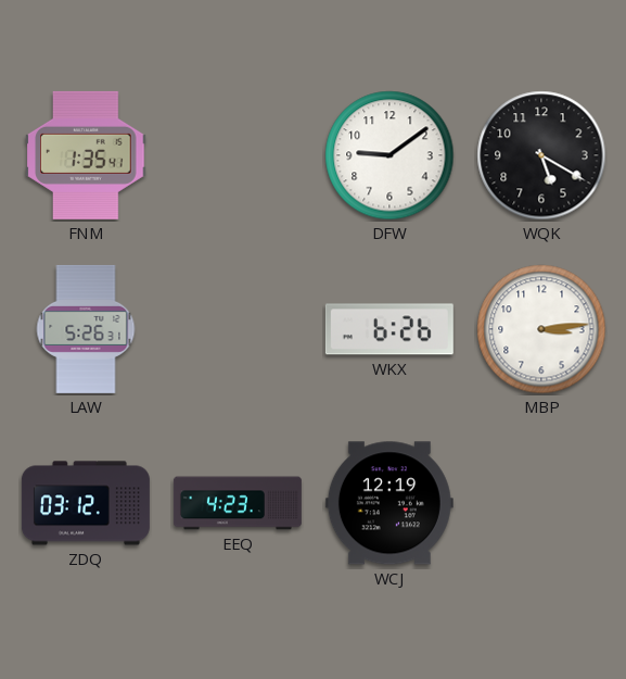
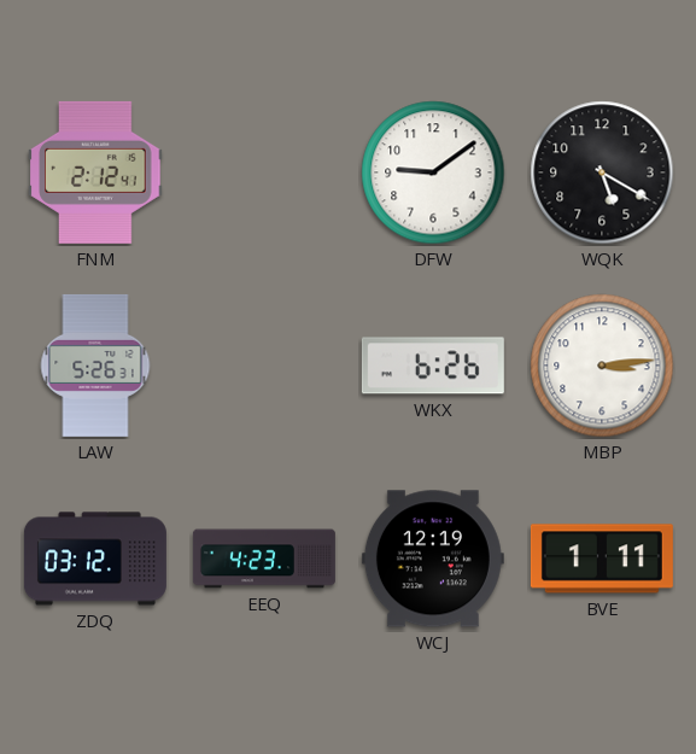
FNM: 1:35 -> 2:12 (95, 173)
BVE: none -> 1:11 (602, 559)
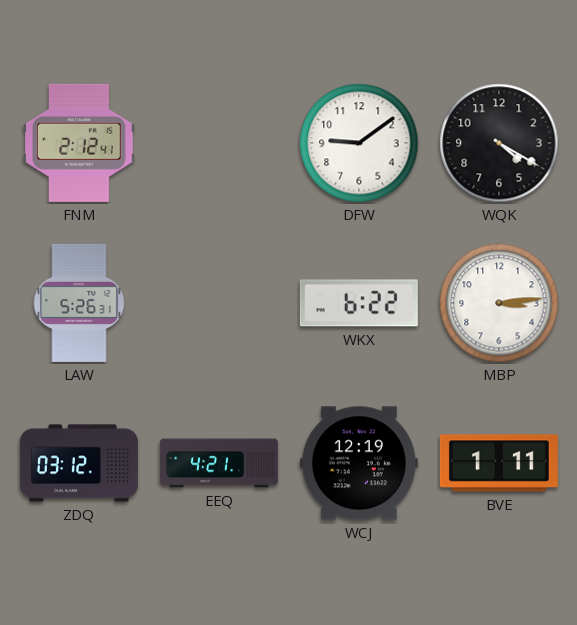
WQK: 5:20 -> 4:20 (499, 143)
WKX: 6:26 -> 6:22 (359, 303)
EEQ: 4:23 -> 4:21 (219, 463)
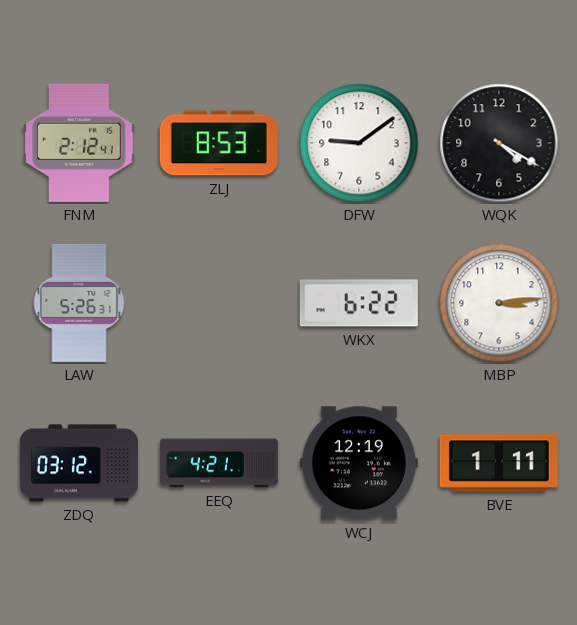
ZLJ: none -> 8:53 (219, 143)
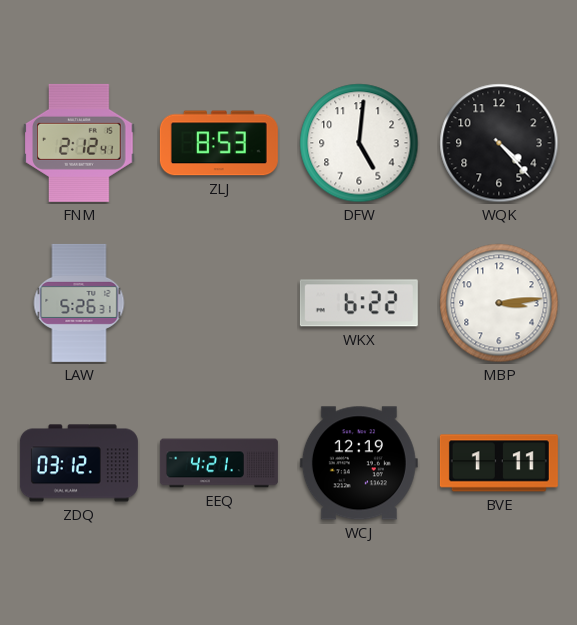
DFW: 9:09 -> 5:01 (359, 143)
WQK: 4:20 -> 4:23 (499, 143)
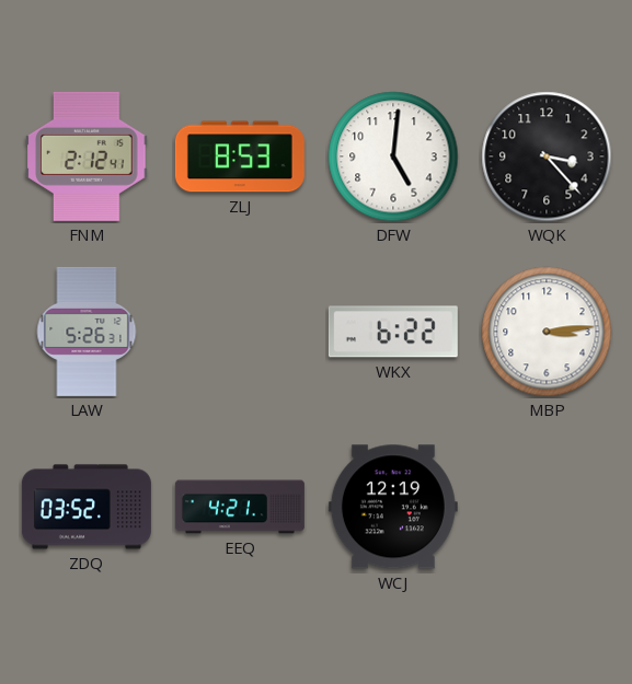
WQK: 4:23 -> 3:23 (547, 156)
ZDQ: 03:12 -> 03:52 (87, 507)
BVE: 1:11 -> none (499, 463)
